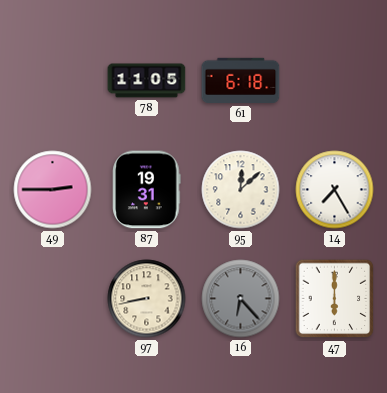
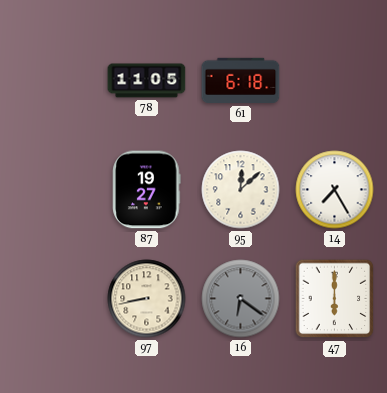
49: 2:45 -> none (53, 190)
87: 19:31 -> 19:27 (147, 190)
16: 6:23 -> 6:21 (241, 299)
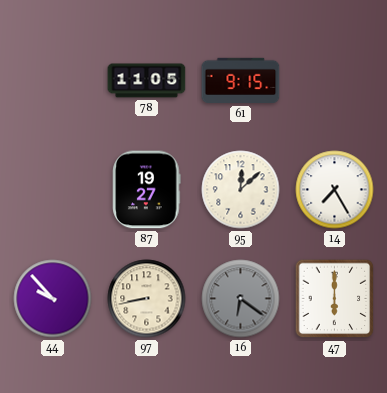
61: 6:18 -> 9:15 (241, 81)
44: none -> 9:53 (53, 299)
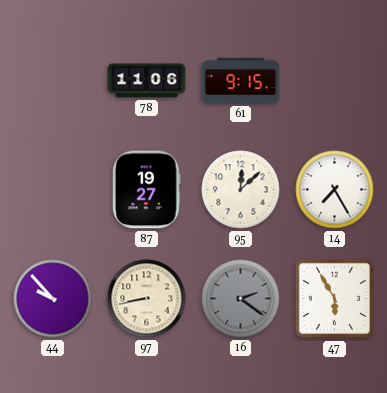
78: 11:05 -> 11:06 (147, 81)
16: 6:21 -> 2:21 (241, 299)
47: 6:00 -> 5:55 (335, 299)
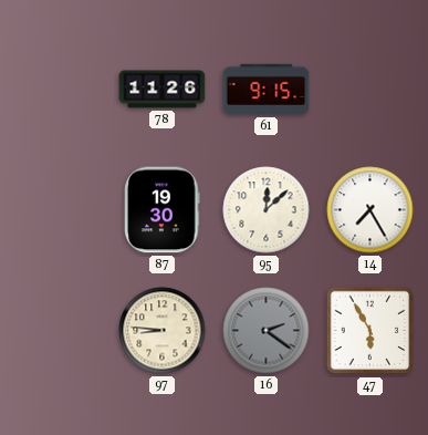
78: 11:06 -> 11:26 (163, 90)
87: 19:27 -> 19:30 (163, 210)
44: 9:53 -> none (53, 299)
97: 8:43 -> 8:46 (163, 331)
